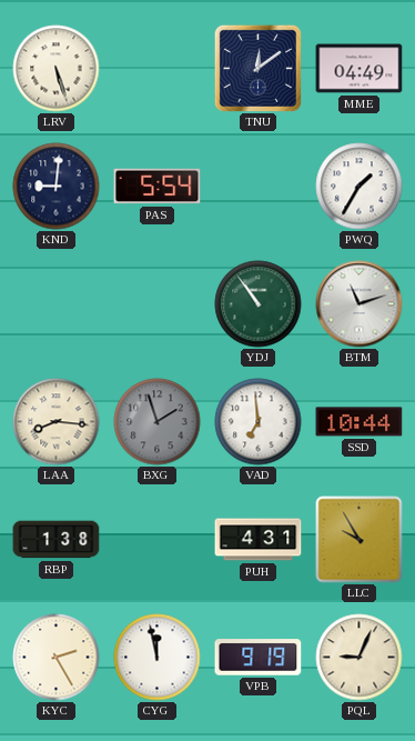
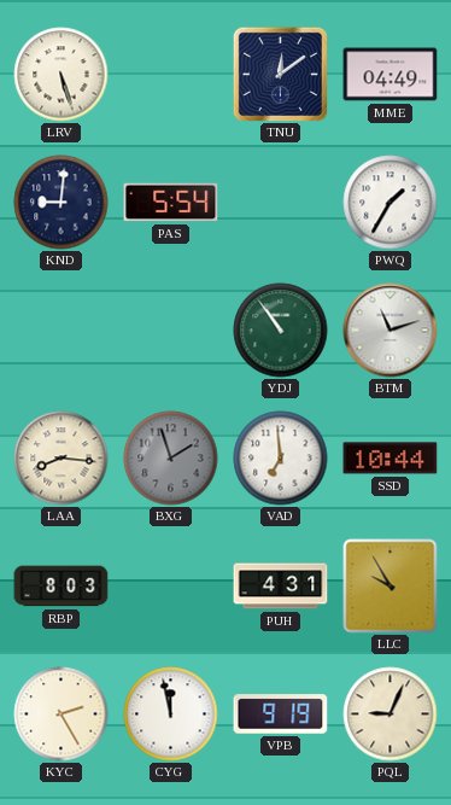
RBP: 1:38 -> 8:03 (61, 587)
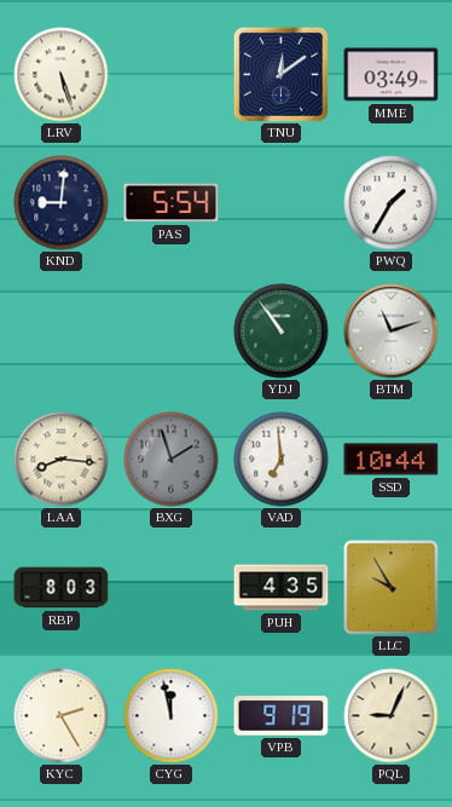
MME: 04:49 -> 03:49 (392, 75)
PUH: 4:31 -> 4:35 (282, 588)
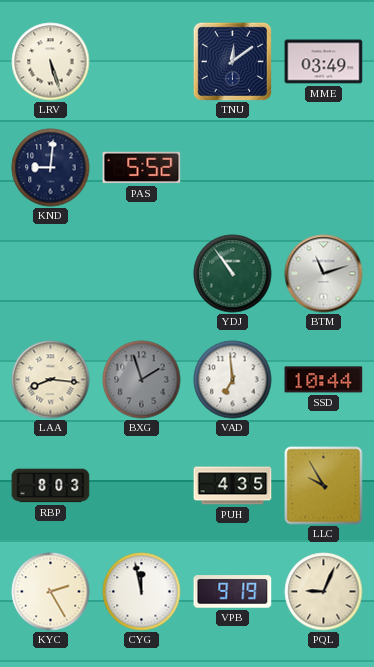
PAS: 5:54 -> 5:52 (142, 168)
PWQ: 1:35 -> none (392, 203)
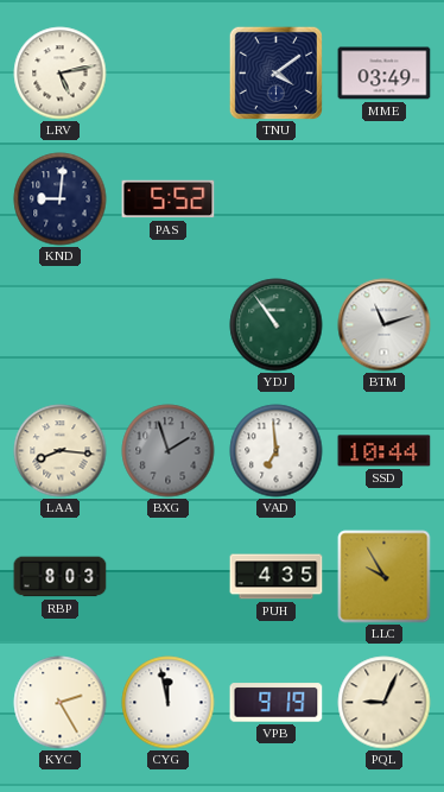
LRV: 5:27 -> 5:13 (61, 74)
TNU: 12:09 -> 4:09 (275, 72)
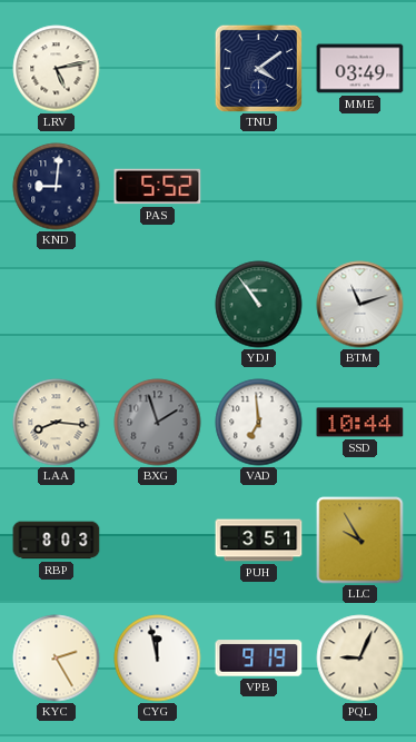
PUH: 4:35 -> 3:51 (259, 541)
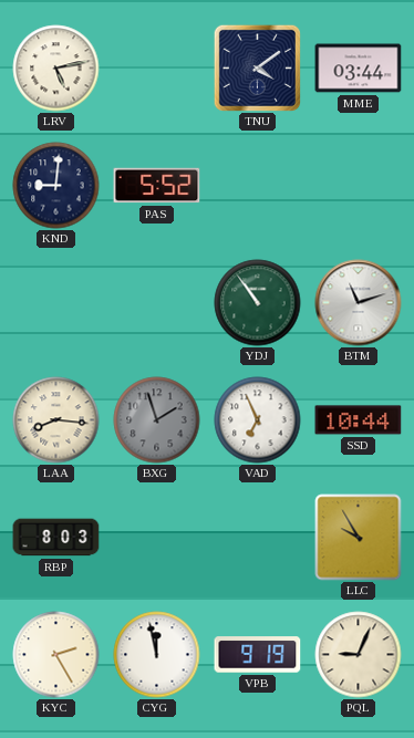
MME: 03:49 -> 03:44 (359, 69)
VAD: 6:59 -> 6:56 (258, 420)
PUH: 3:51 -> none (259, 541)
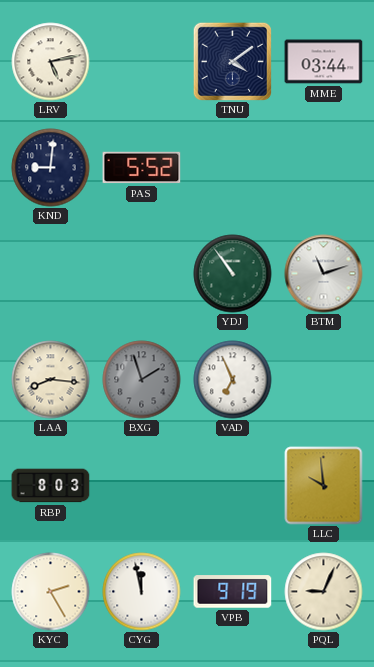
SSD: 10:44 -> none (359, 420)
LLC: 9:55 -> 9:59 (324, 486)
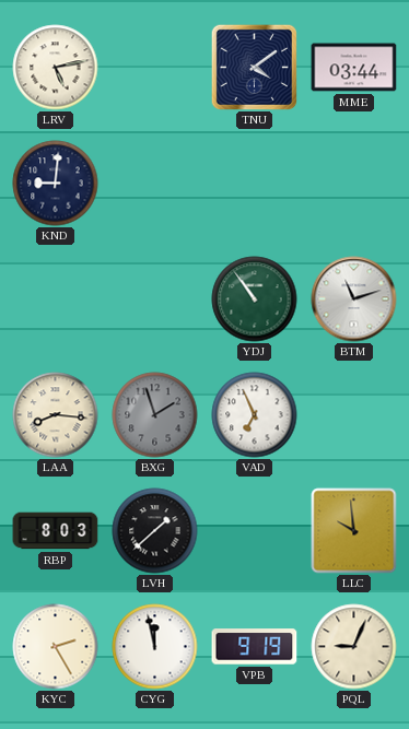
PAS: 5:52 -> none (142, 168)
LVH: none -> 1:38 (155, 531)
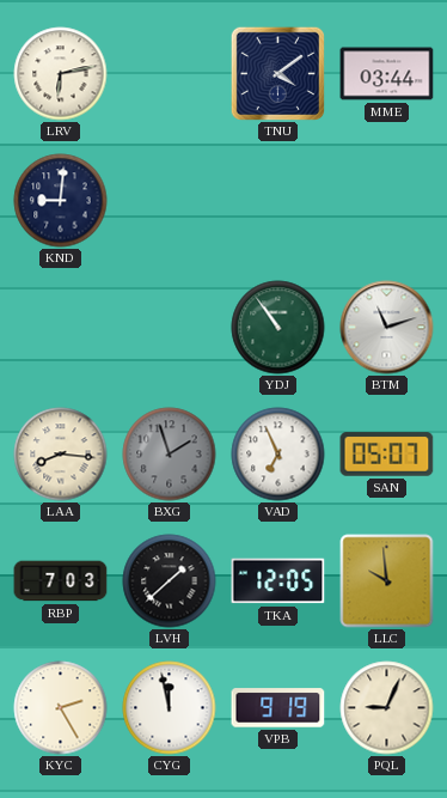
LRV: 5:13 -> 6:13 (61, 74)
SAN: none -> 05:07 (387, 455)
RBP: 8:03 -> 7:03 (61, 581)
TKA: none -> 12:05 (278, 581)
